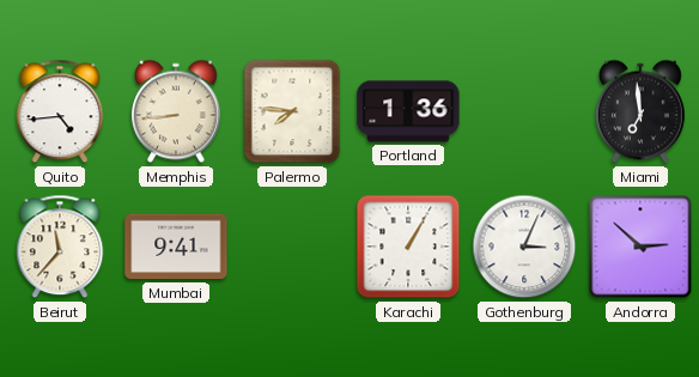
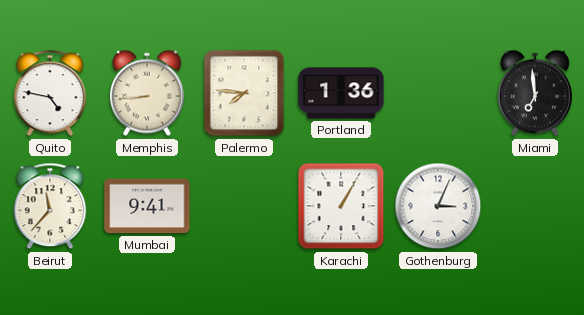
Quito: 4:44 -> 4:47 (50, 93)
Andorra: 2:52 -> none (640, 247)
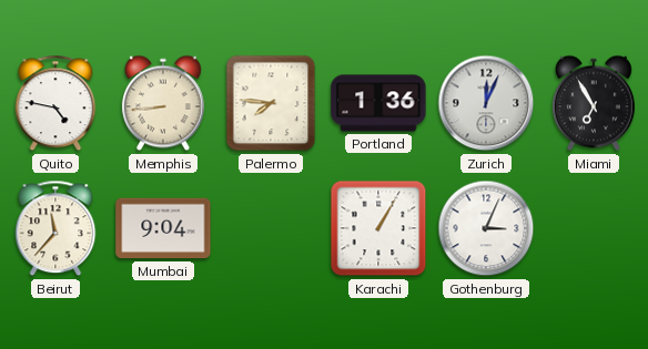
Zurich: none -> 12:04 (486, 103)
Miami: 6:59 -> 6:55 (594, 103)
Mumbai: 9:41 -> 9:04 (163, 228)
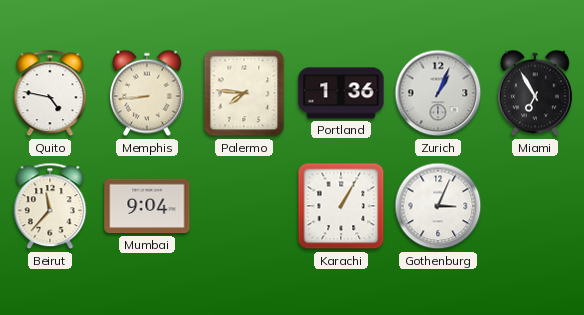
Zurich: 12:04 -> 1:04 (438, 93)
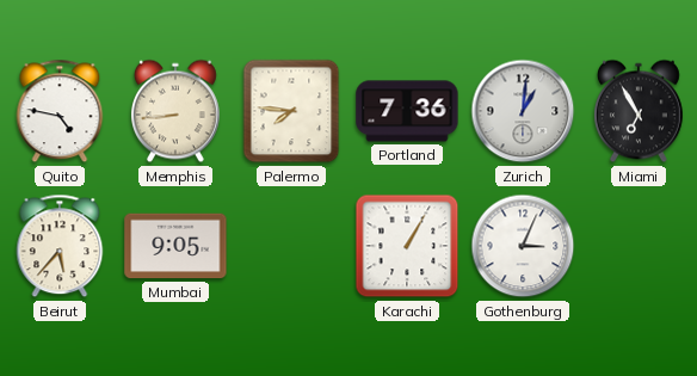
Portland: 1:36 -> 7:36 (407, 111)
Zurich: 1:04 -> 1:01 (523, 111)
Beirut: 11:37 -> 5:37 (60, 246)
Mumbai: 9:04 -> 9:05 (175, 246)
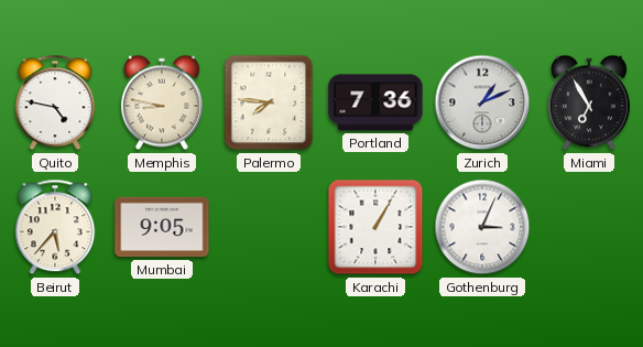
Memphis: 8:44 -> 8:47 (162, 102)
Zurich: 1:01 -> 1:11 (482, 102)
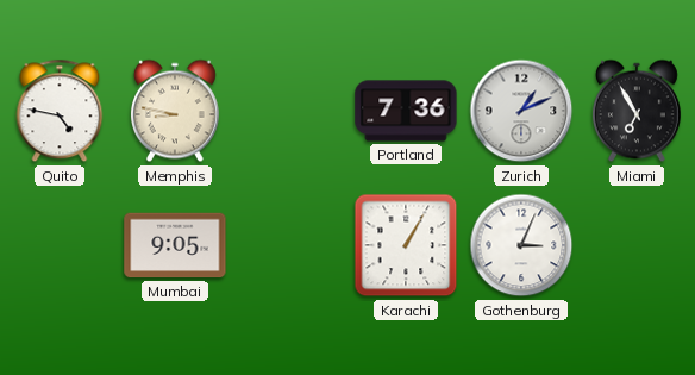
Palermo: 7:46 -> none (269, 102)
Beirut: 5:37 -> none (55, 227)
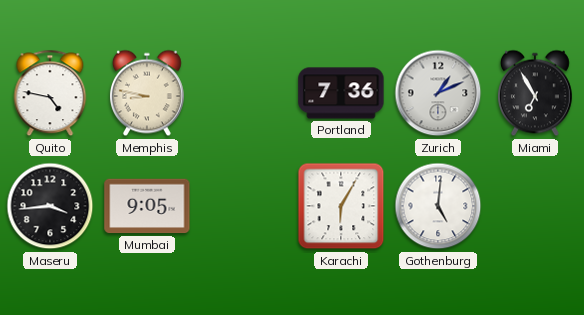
Maseru: none -> 3:44 (50, 206)
Karachi: 1:05 -> 6:05 (341, 206)
Gothenburg: 3:04 -> 5:01 (438, 206)
